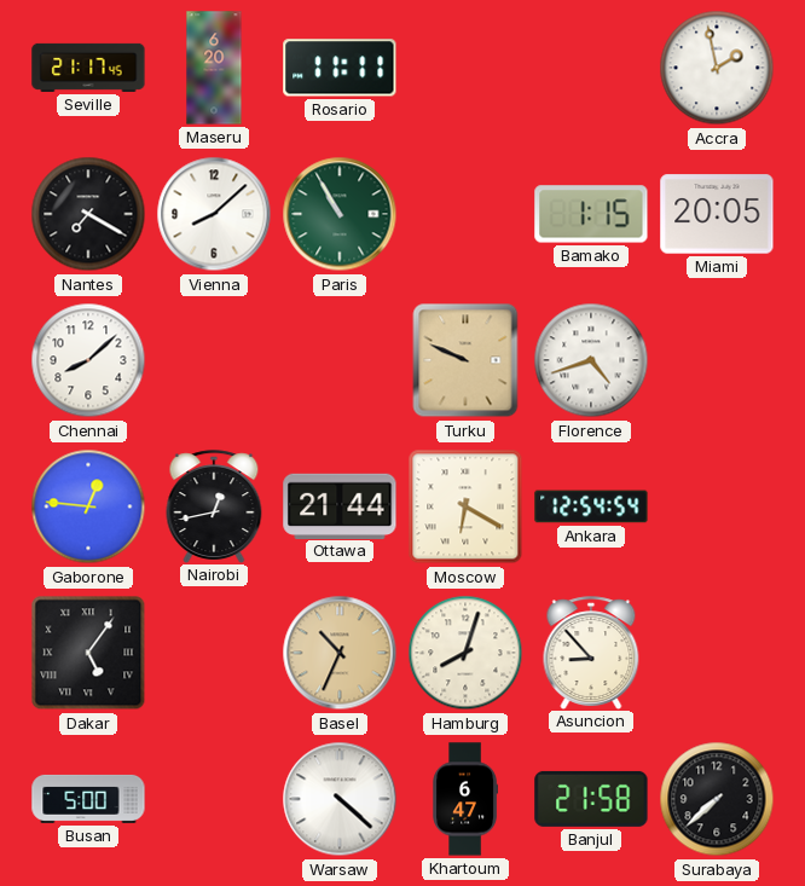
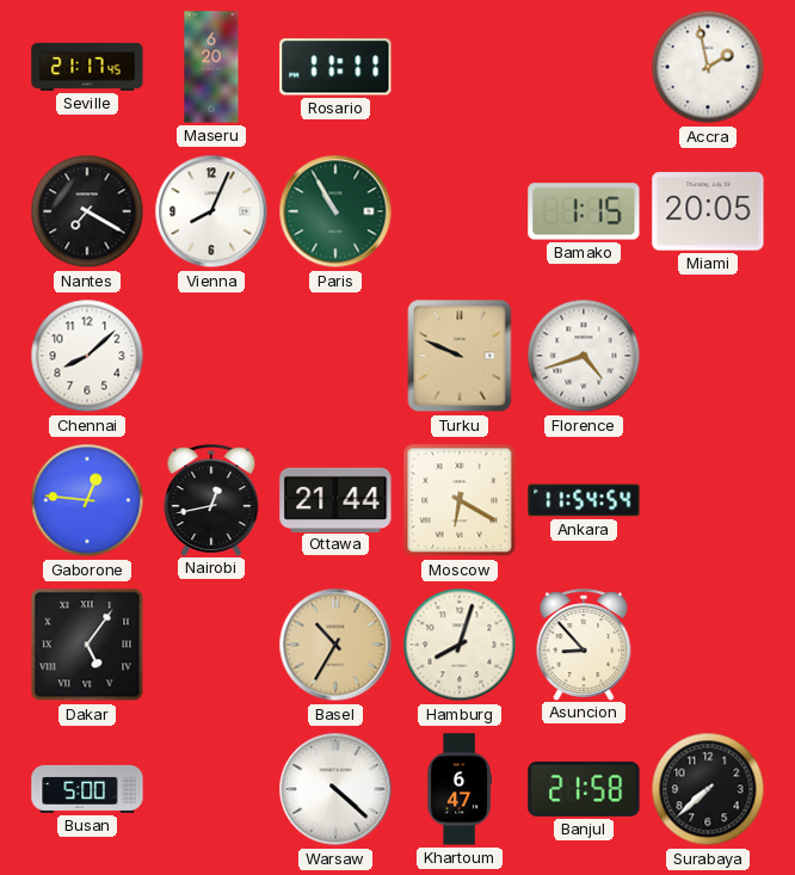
Vienna: 8:08 -> 8:04 (211, 211)
Ankara: 12:54 -> 11:54 (584, 500)
Basel: 10:34 -> 10:35 (335, 645)
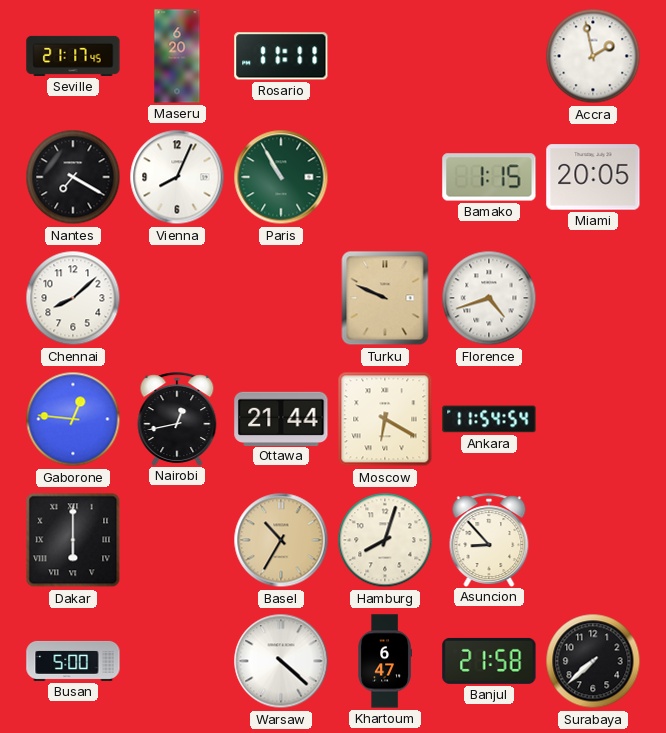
Dakar: 5:06 -> 6:00 (73, 540)
